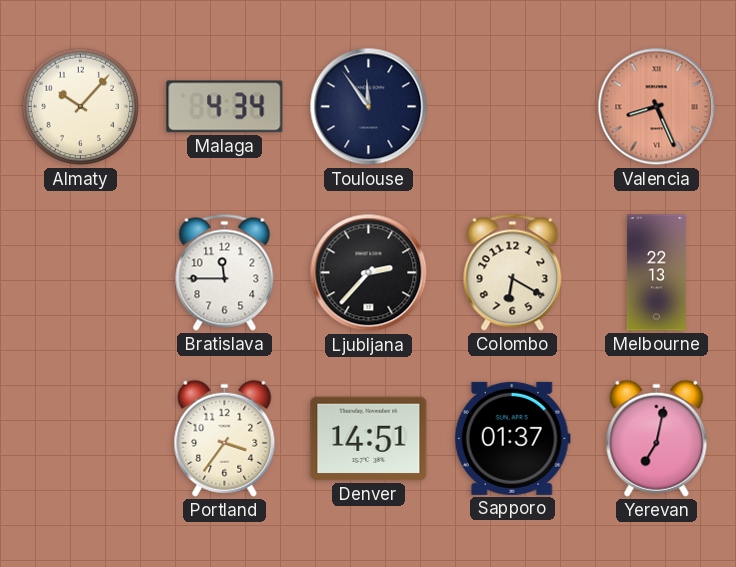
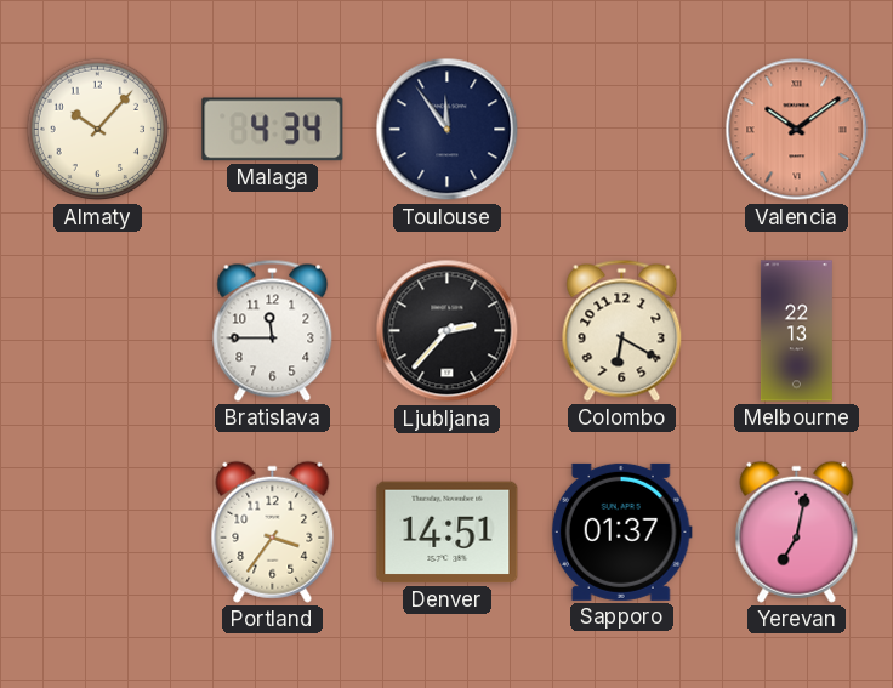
Valencia: 8:26 -> 10:09 (797, 130)
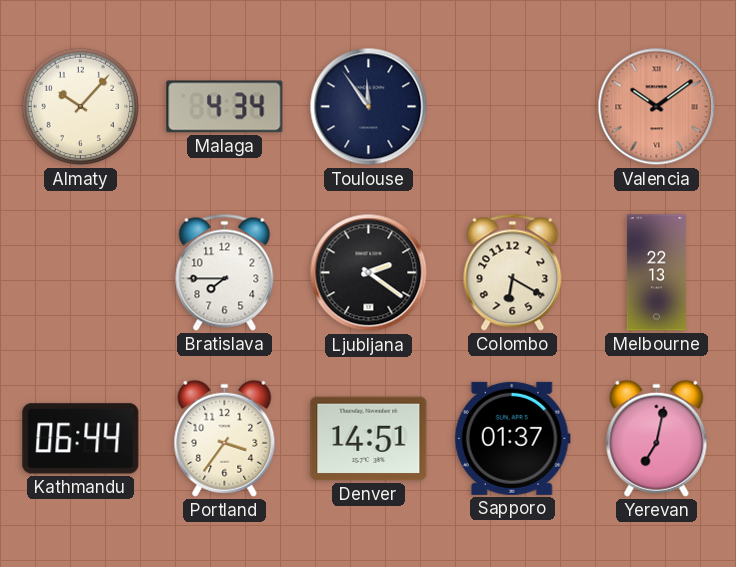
Bratislava: 11:45 -> 7:45 (225, 272)
Ljubljana: 2:37 -> 2:21 (369, 273)
Kathmandu: none -> 06:44 (81, 439)
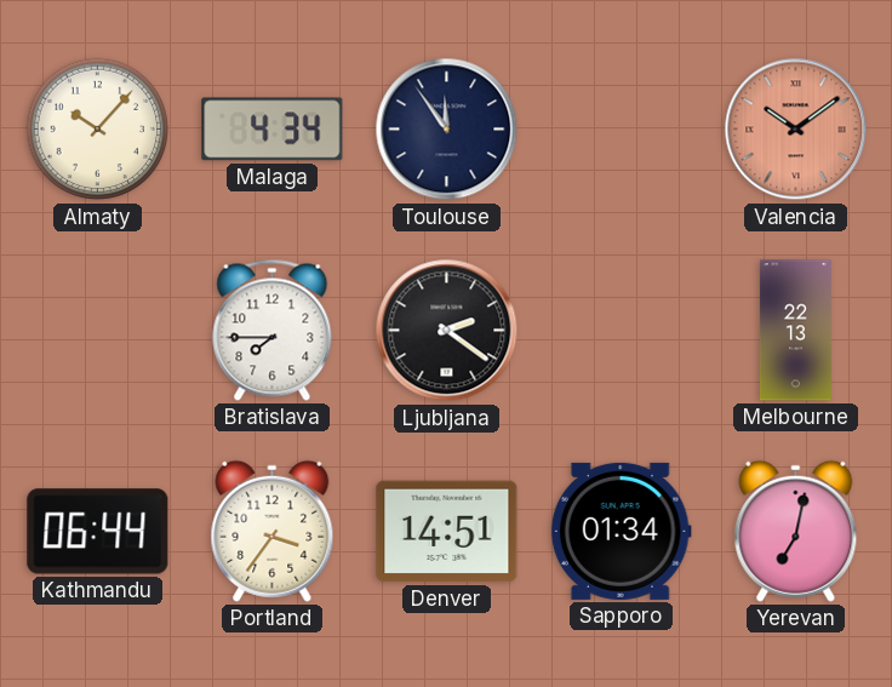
Colombo: 6:20 -> none (513, 272)
Sapporo: 01:37 -> 01:34 (621, 531)
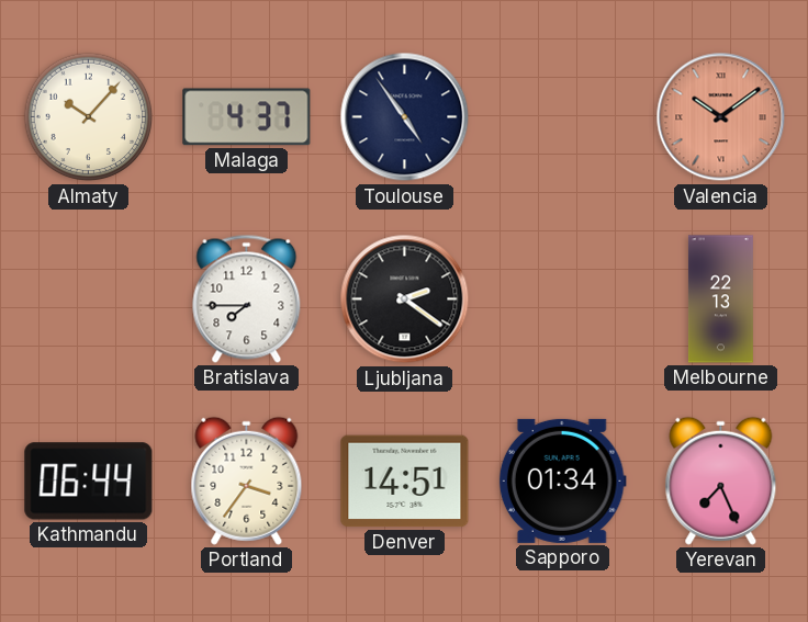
Malaga: 4:34 -> 4:37 (247, 117)
Toulouse: 11:54 -> 4:54 (405, 117)
Yerevan: 7:02 -> 7:26 (721, 480)
